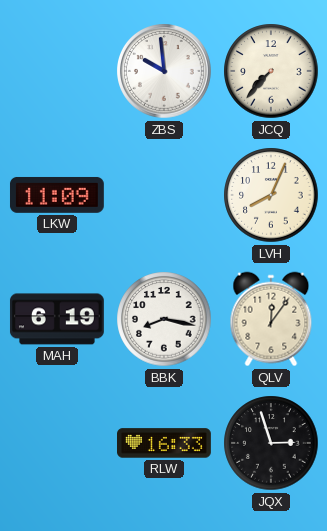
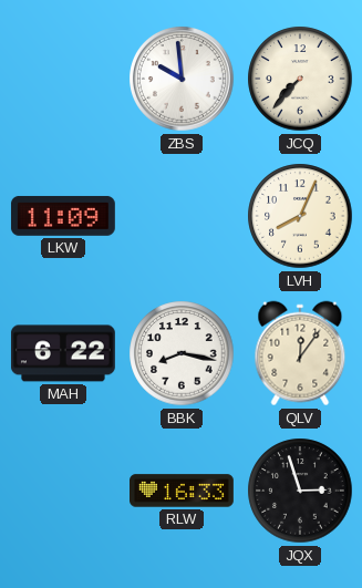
MAH: 6:19 -> 6:22 (63, 353)
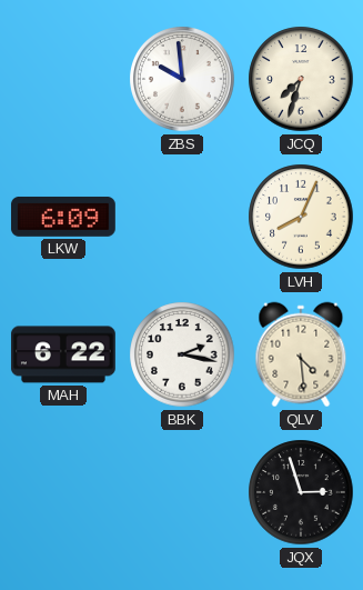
JCQ: 7:37 -> 7:33 (301, 79)
LKW: 11:09 -> 6:09 (63, 217)
BBK: 8:17 -> 2:17 (182, 354)
QLV: 12:06 -> 4:29 (301, 354)
RLW: 16:33 -> none (183, 491)
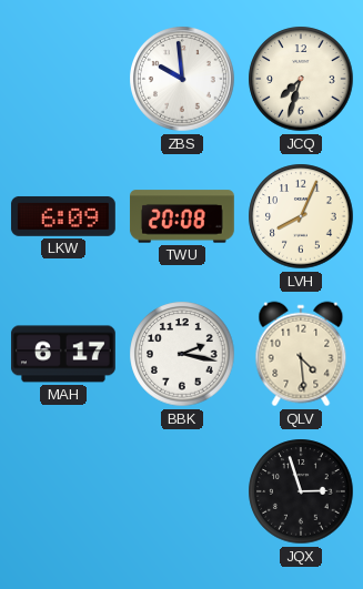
TWU: none -> 20:08 (182, 216)
MAH: 6:22 -> 6:17 (63, 354)
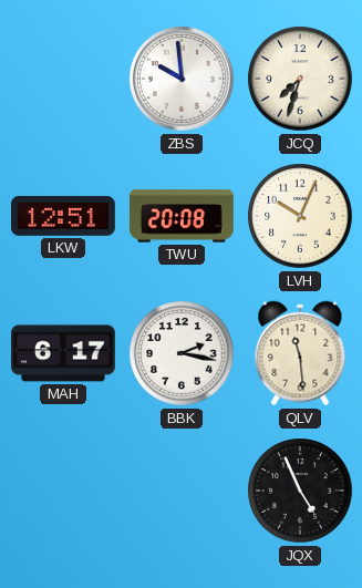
LKW: 6:09 -> 12:51 (63, 216)
LVH: 8:04 -> 10:04 (300, 216)
QLV: 4:29 -> 11:29 (300, 353)
JQX: 2:57 -> 4:56 (300, 491)
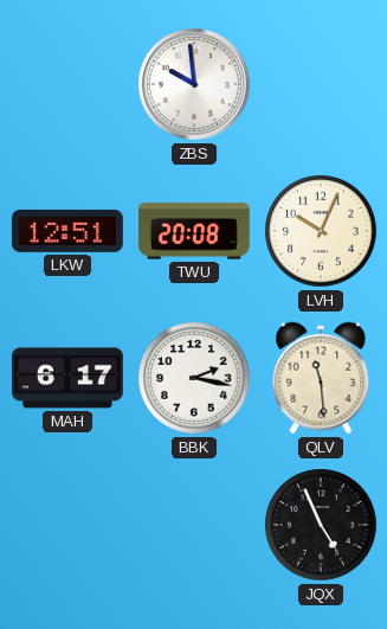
JCQ: 7:33 -> none (300, 79)
